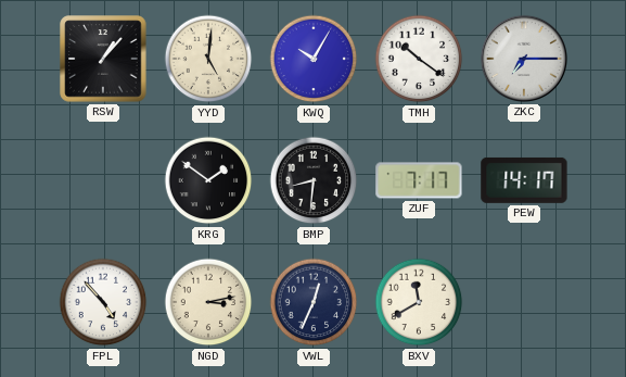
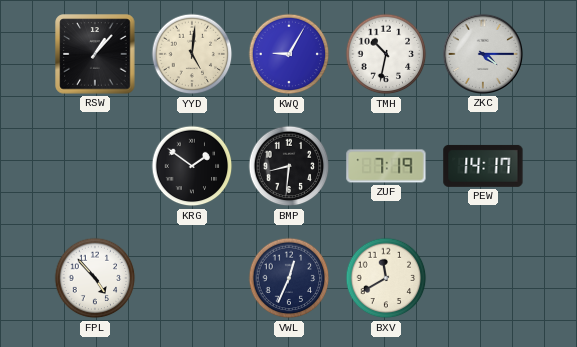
KWQ: 10:05 -> 9:05 (289, 54)
TMH: 10:21 -> 10:32 (386, 54)
ZKC: 7:15 -> 4:15 (483, 54)
ZUF: 7:17 -> 7:19 (386, 166)
NGD: 3:13 -> none (208, 302)
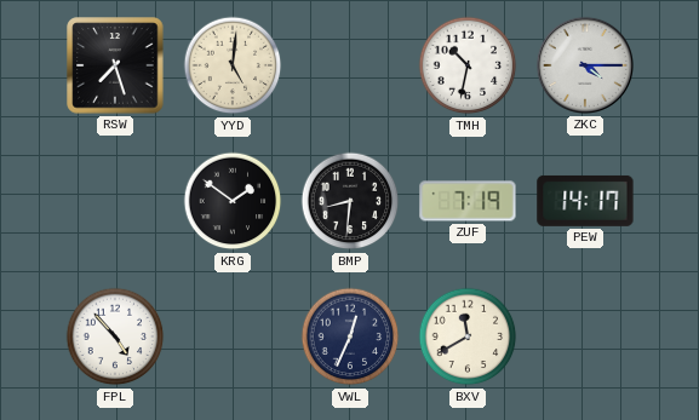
RSW: 1:07 -> 7:27 (115, 65)
KWQ: 9:05 -> none (289, 54)
